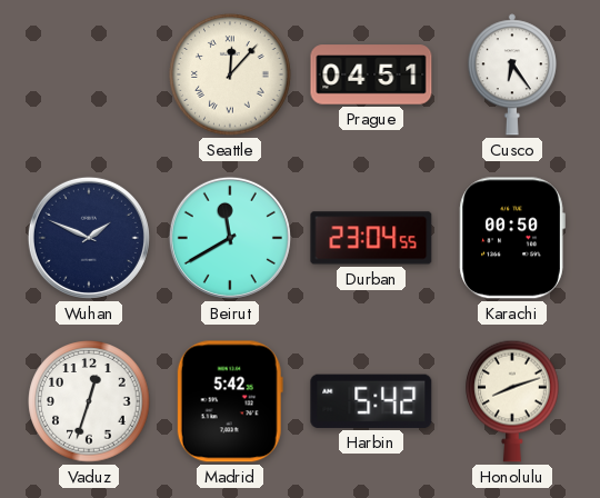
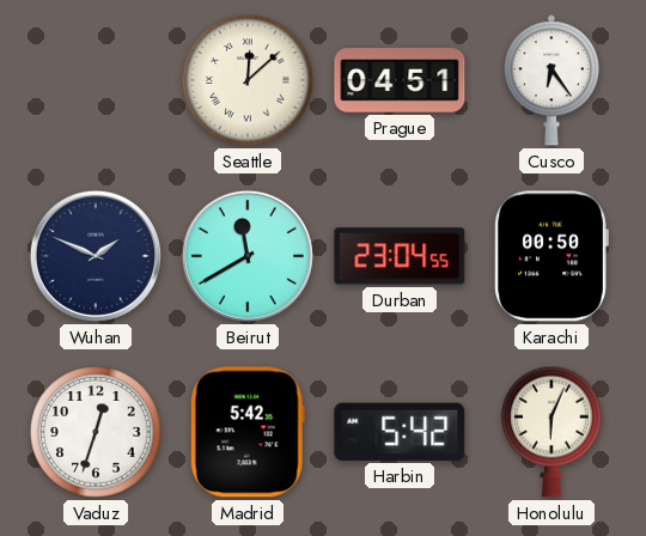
Seattle: 12:07 -> 12:08 (248, 80)
Honolulu: 8:12 -> 6:04 (551, 432)
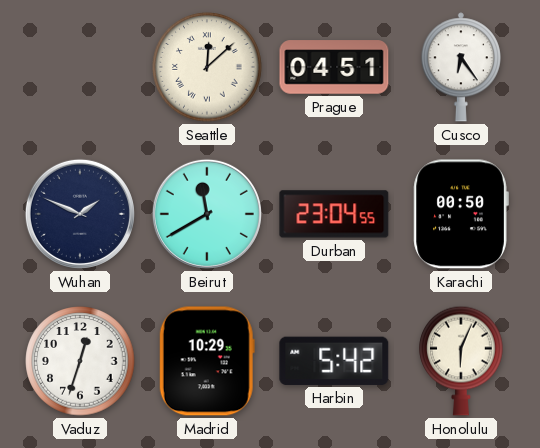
Madrid: 5:42 -> 10:29 (207, 361)
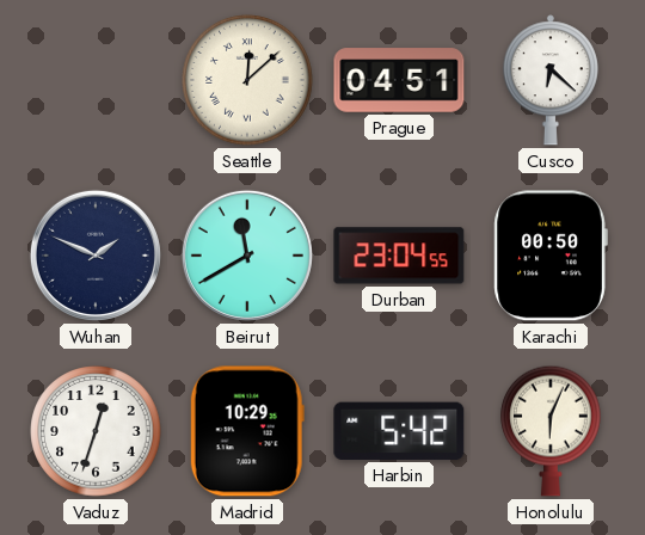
Cusco: 6:24 -> 6:22 (551, 80)
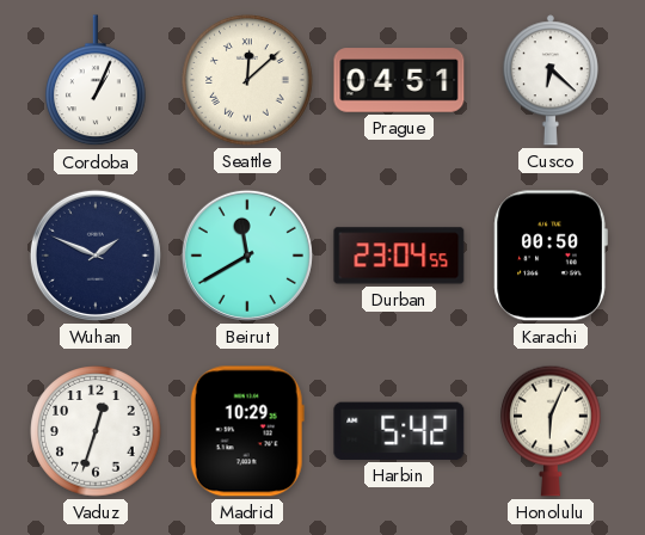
Cordoba: none -> 1:04 (96, 81)
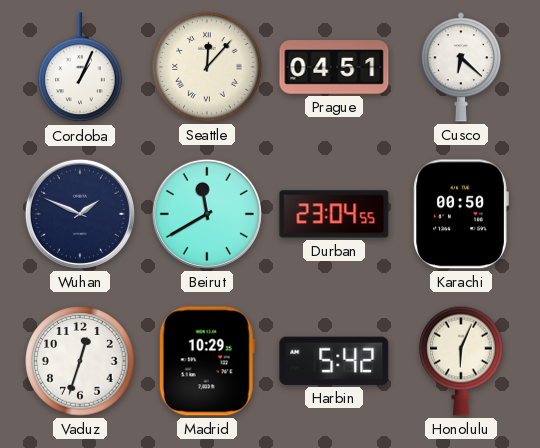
Seattle: 12:08 -> 12:07 (207, 67)
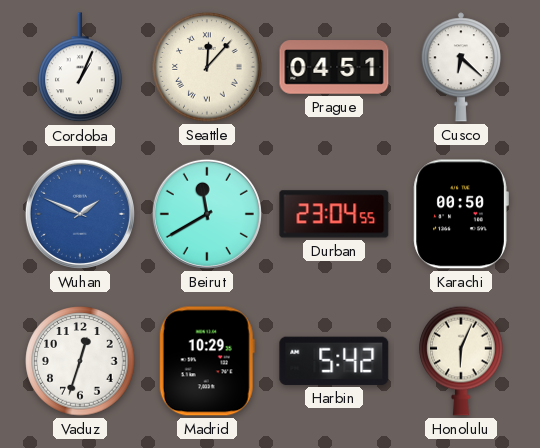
Wuhan dial: navy -> blue (80, 214)
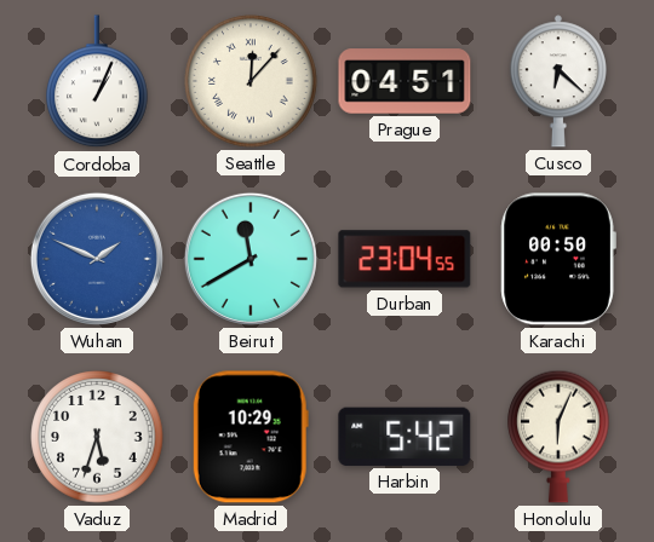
Vaduz: 12:33 -> 5:33 (97, 437)
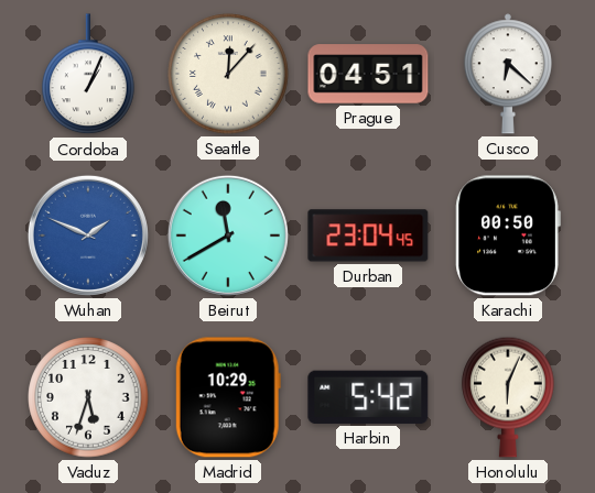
Durban: 23:04:55 -> 23:04:45 (368, 235)
